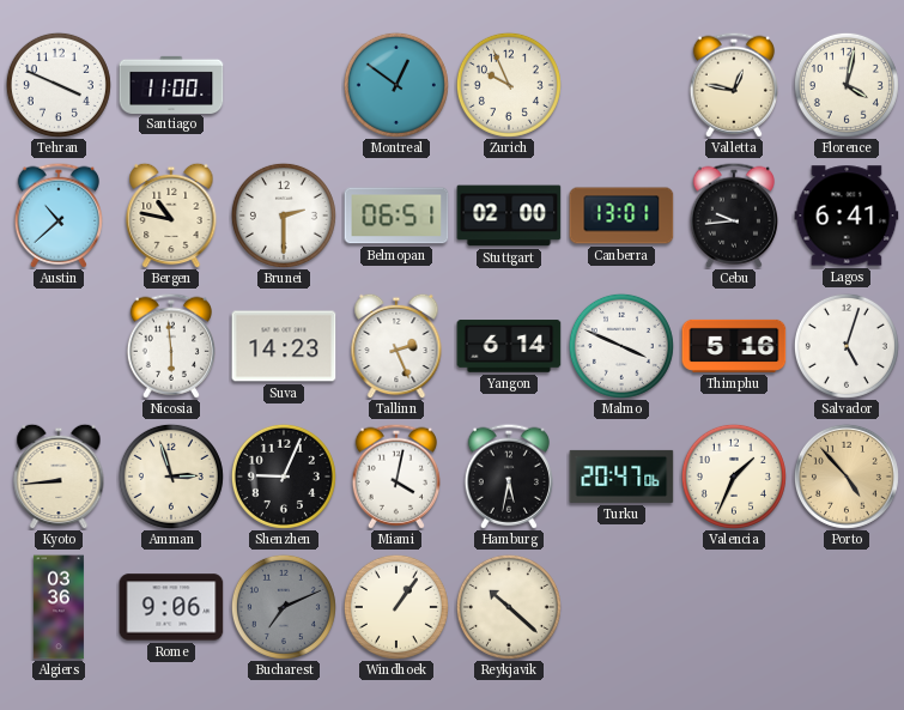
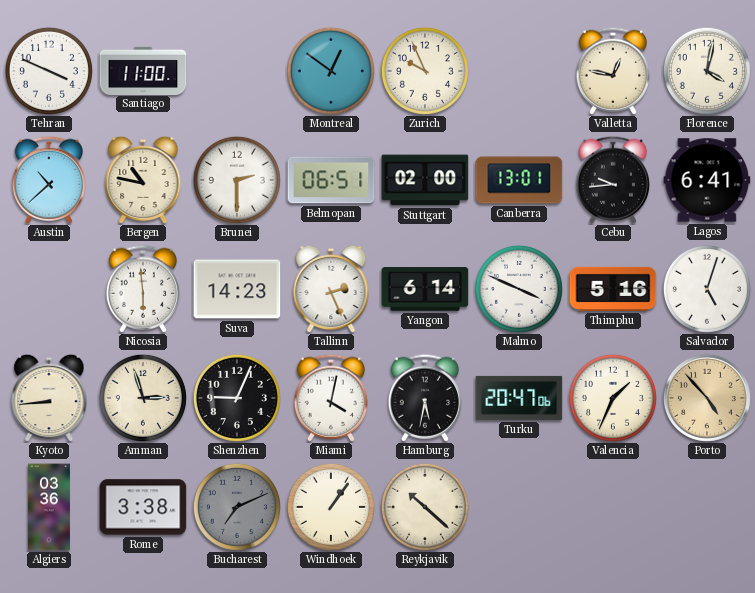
Rome: 9:06 -> 3:38 (143, 507)
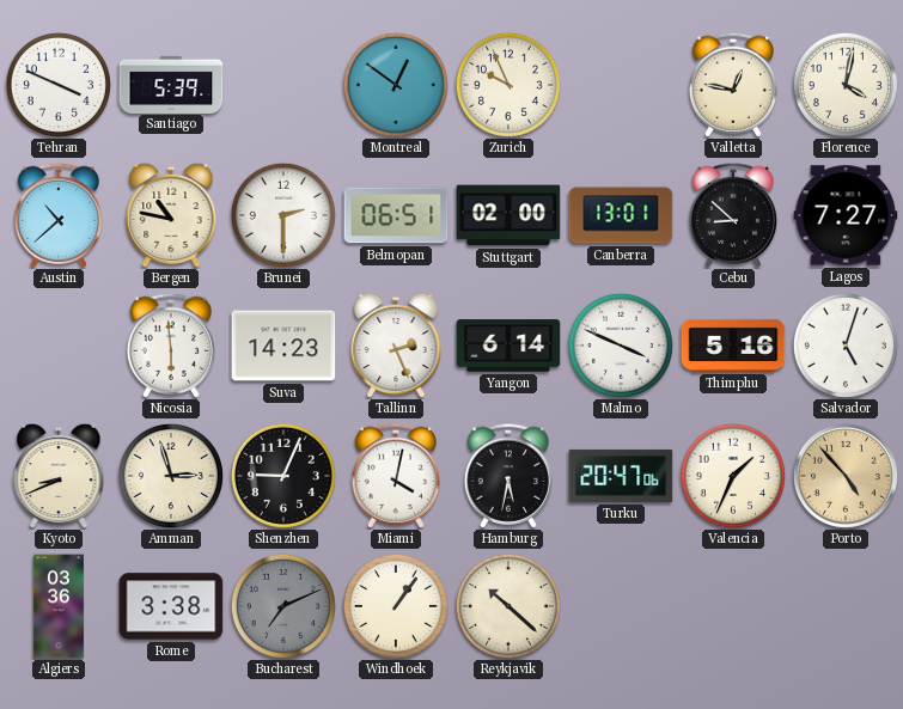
Santiago: 11:00 -> 5:39 (171, 84)
Cebu: 9:44 -> 8:52 (732, 215)
Lagos: 6:41 -> 7:27 (846, 215)
Kyoto: 8:44 -> 8:41 (59, 476)
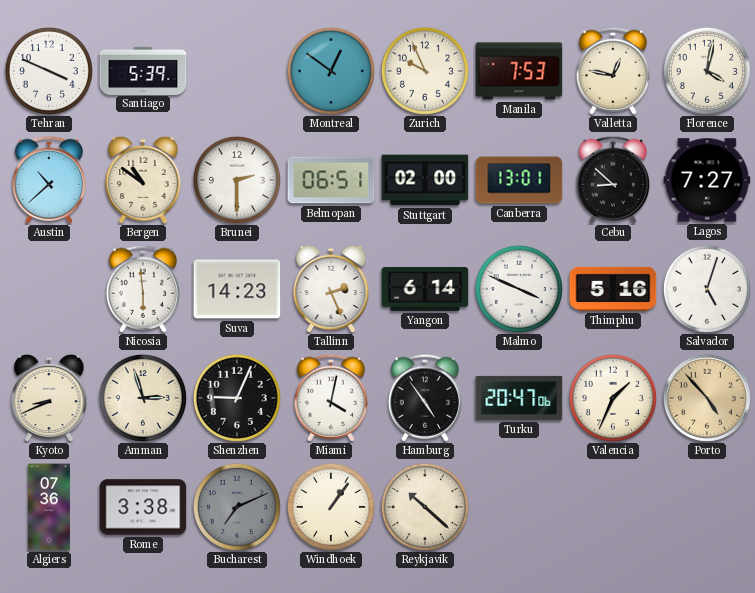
Manila: none -> 7:53 (519, 71)
Bergen: 10:47 -> 10:51 (143, 180)
Hamburg: 5:32 -> 4:54 (424, 398)
Algiers: 03:36 -> 07:36 (49, 507)
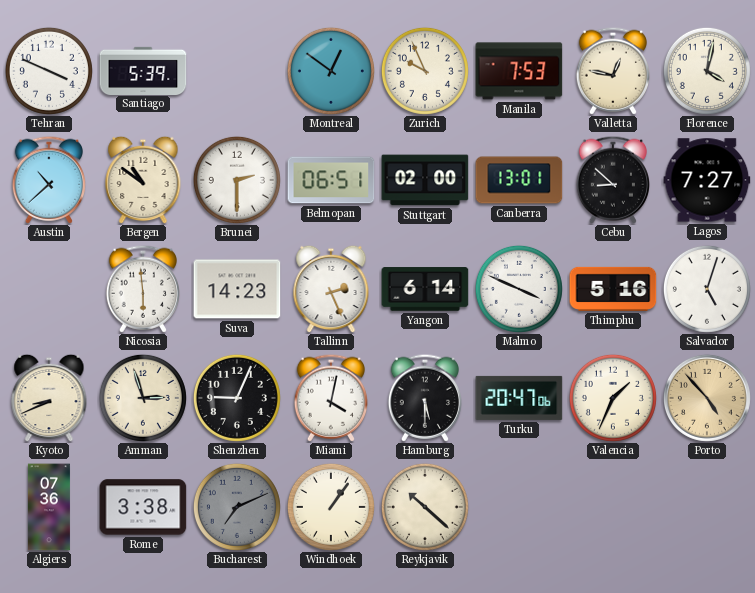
Hamburg: 4:54 -> 5:30 (424, 398)
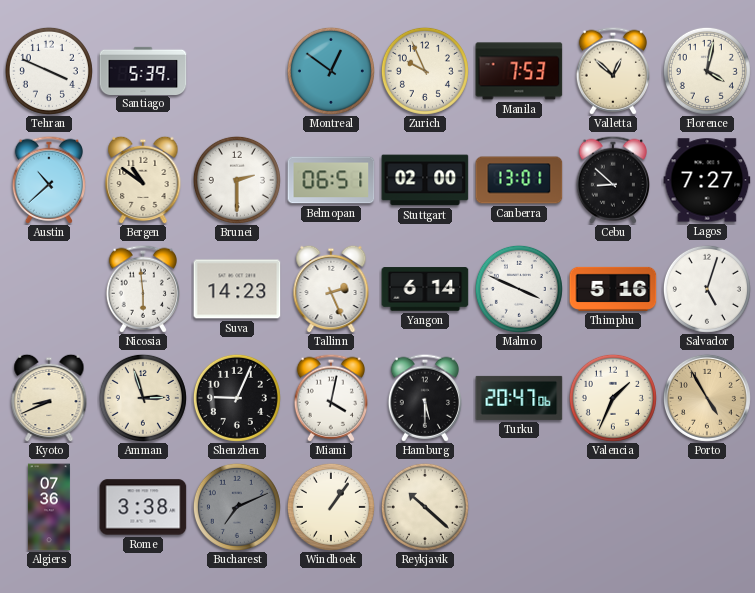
Valletta: 12:47 -> 12:52 (612, 71)
Porto: 4:53 -> 4:55 (707, 398)
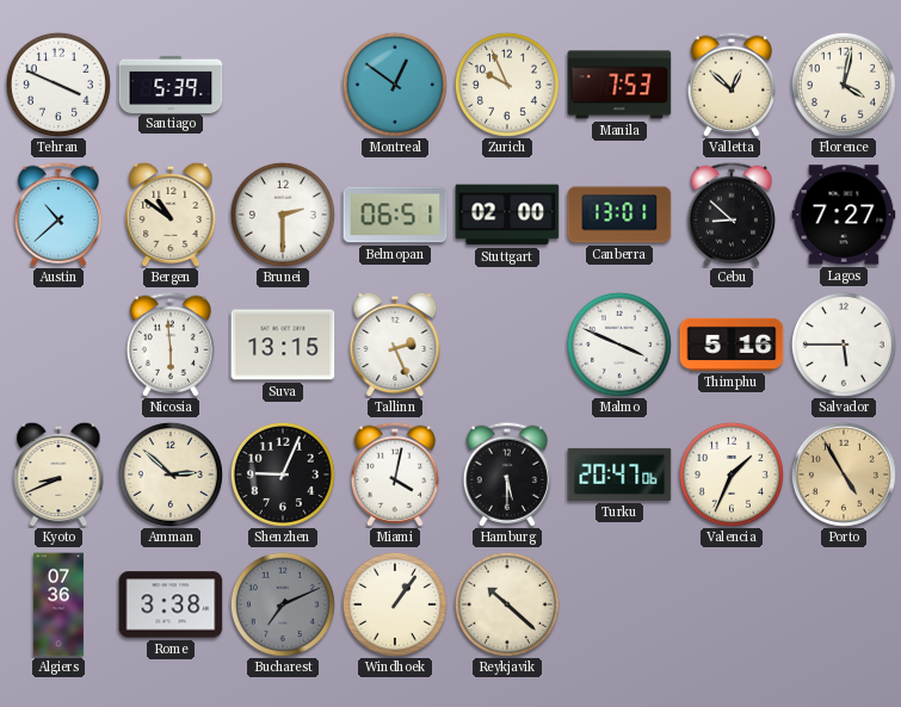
Suva: 14:23 -> 13:15 (283, 345)
Yangon: 6:14 -> none (425, 289)
Salvador: 5:03 -> 5:45 (844, 345)
Amman: 2:57 -> 2:52 (171, 475)
